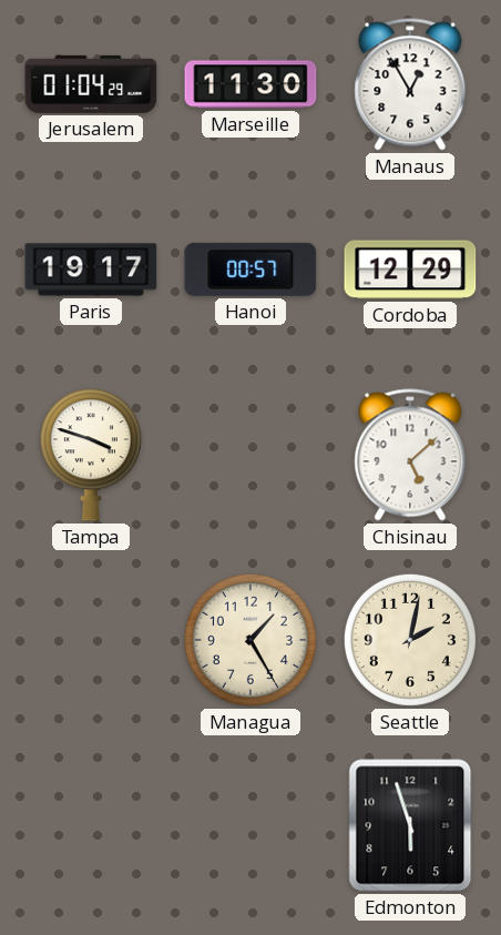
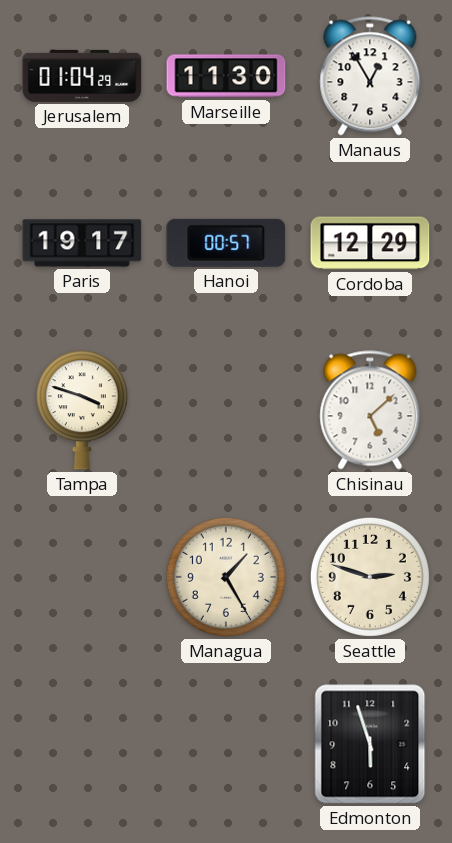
Seattle: 2:02 -> 2:48 (370, 577)
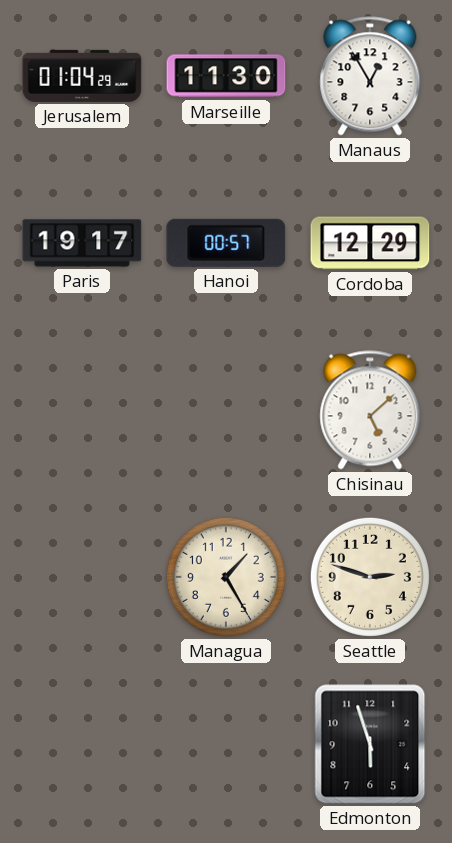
Tampa: 3:48 -> none (82, 410)
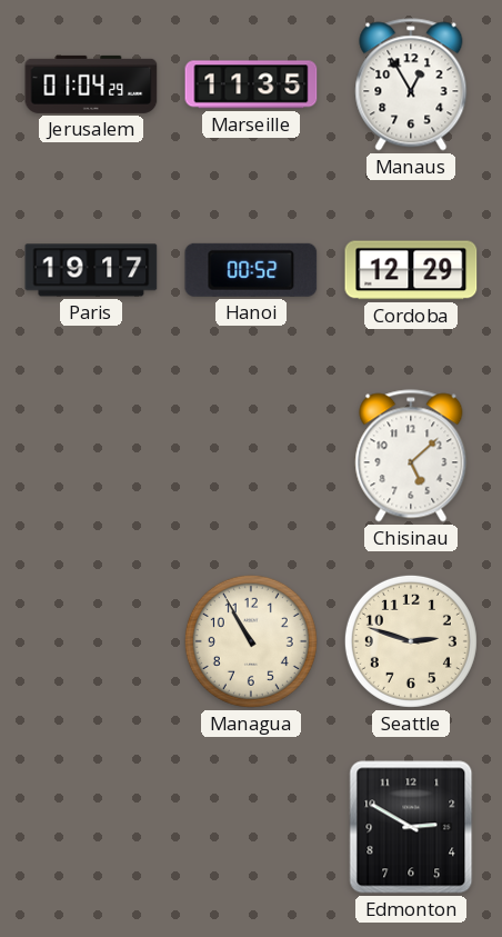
Marseille: 11:30 -> 11:35 (251, 84)
Hanoi: 00:57 -> 00:52 (251, 270)
Managua: 1:25 -> 10:55 (251, 641)
Edmonton: 5:57 -> 2:50 (411, 827)
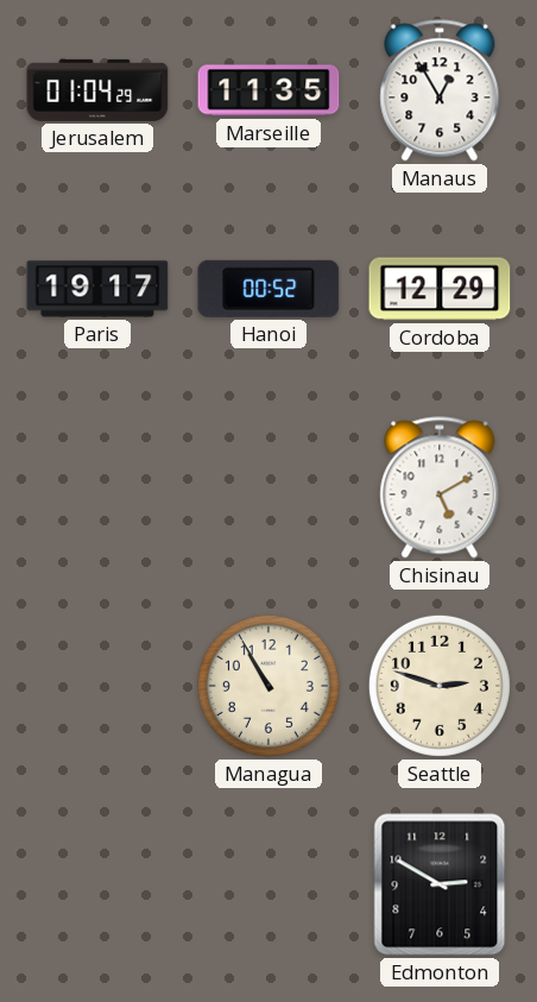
Chisinau: 5:08 -> 5:10 (440, 487)
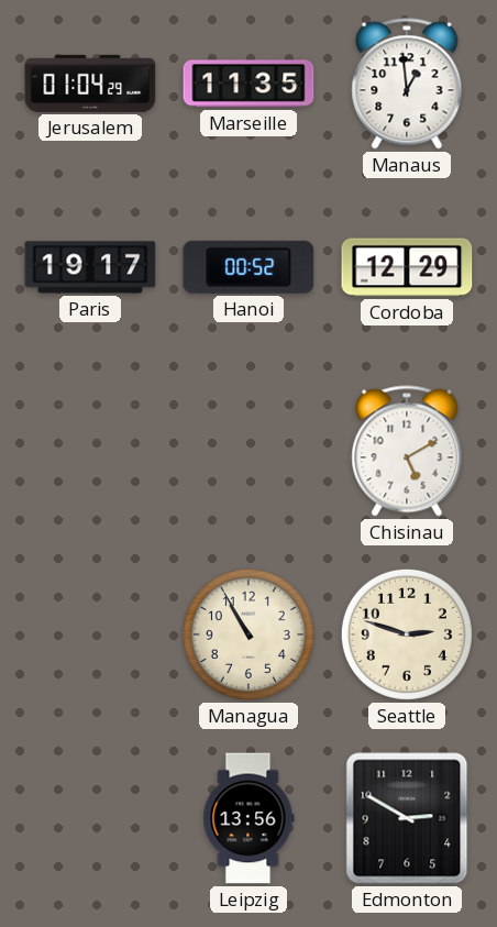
Manaus: 12:55 -> 12:59 (407, 84)
Leipzig: none -> 13:56 (248, 818)
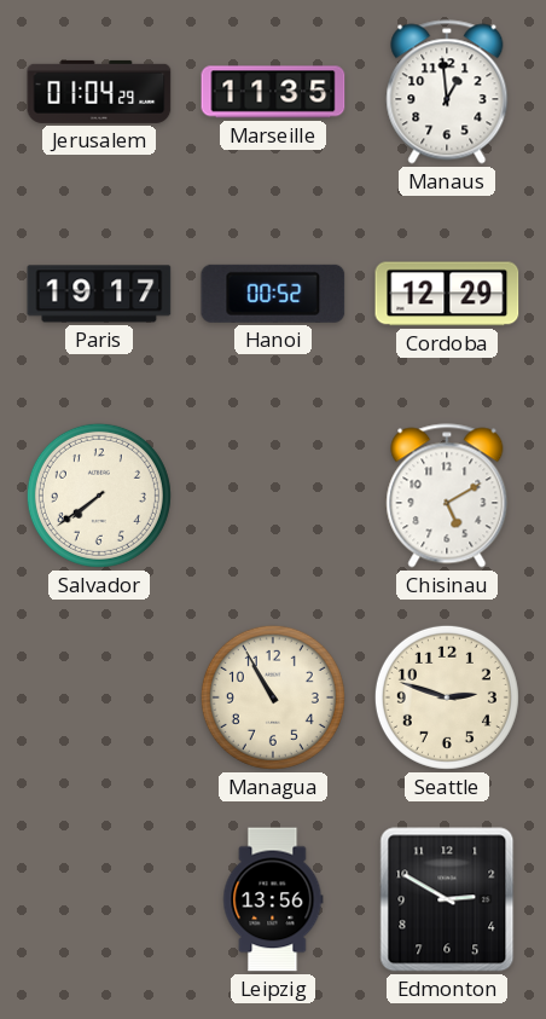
Salvador: none -> 7:39 (99, 496)
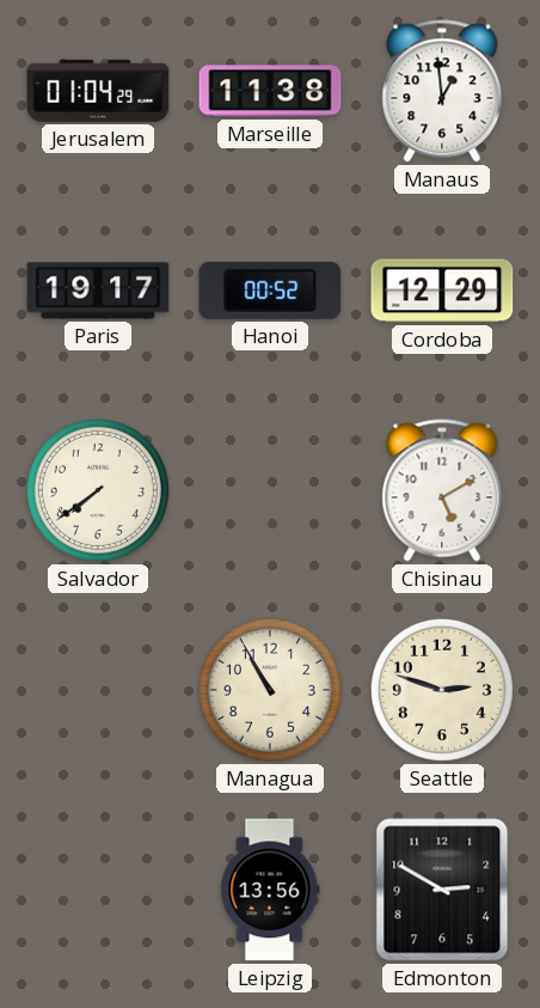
Marseille: 11:35 -> 11:38 (270, 91)
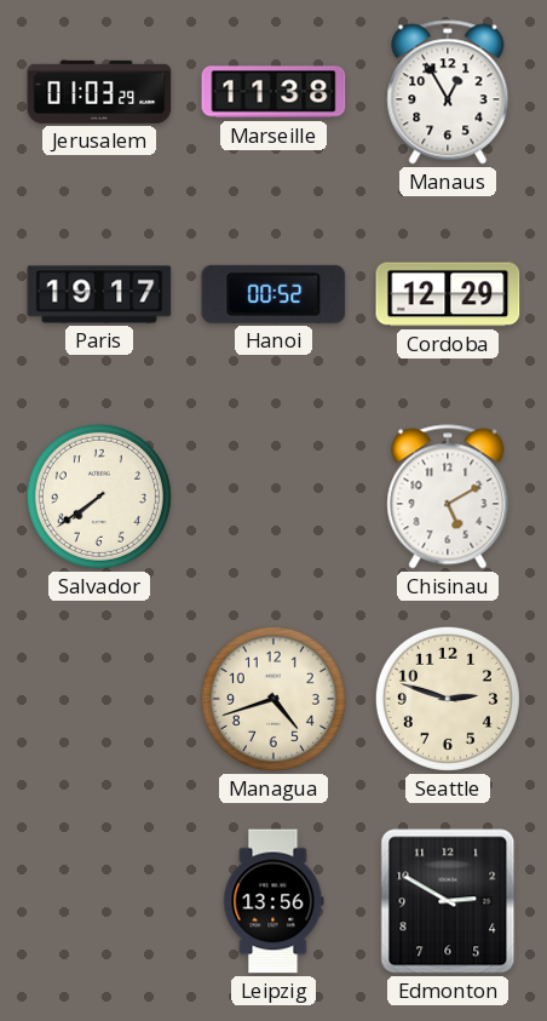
Jerusalem: 01:04 -> 01:03 (99, 92)
Manaus: 12:59 -> 12:55 (448, 92)
Managua: 10:55 -> 4:42 (273, 699)
